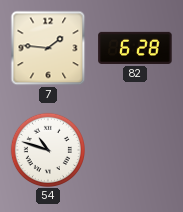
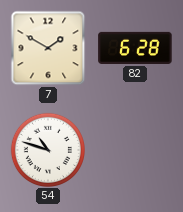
7: 1:46 -> 1:50 (48, 48)
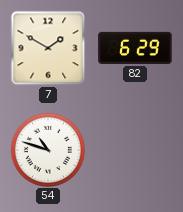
82: 6:28 -> 6:29 (135, 48)
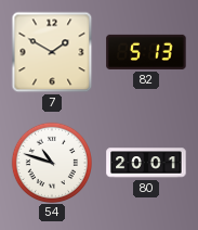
82: 6:29 -> 5:13 (146, 52)
80: none -> 20:01 (146, 163)
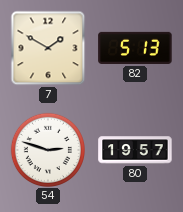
54: 10:48 -> 2:48 (47, 149)
80: 20:01 -> 19:57 (135, 150)
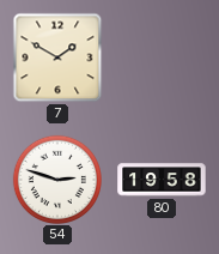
82: 5:13 -> none (135, 48)
80: 19:57 -> 19:58 (162, 180)
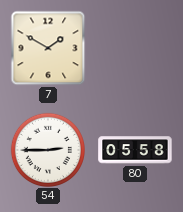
54: 2:48 -> 2:45 (47, 149)
80: 19:58 -> 05:58 (135, 150)
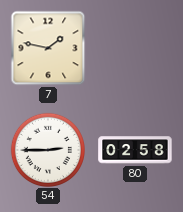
7: 1:50 -> 1:47 (48, 48)
80: 05:58 -> 02:58 (135, 150)
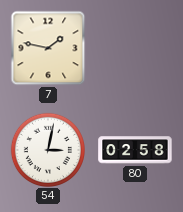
54: 2:45 -> 3:02 (47, 149)
